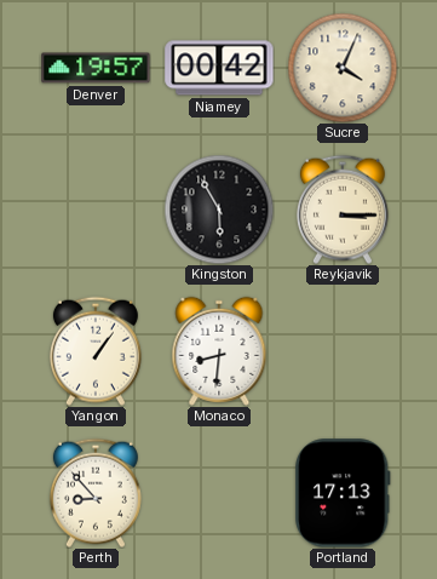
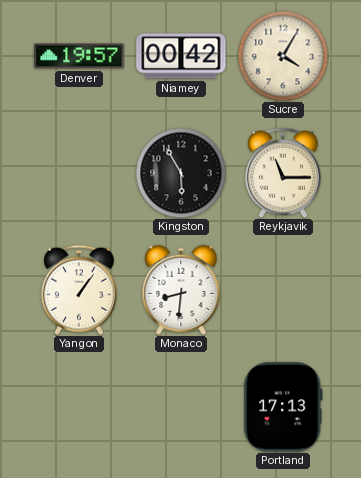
Sucre: 4:04 -> 4:05 (283, 56)
Reykjavik: 3:15 -> 11:15 (283, 173)
Perth: 8:53 -> none (96, 493)
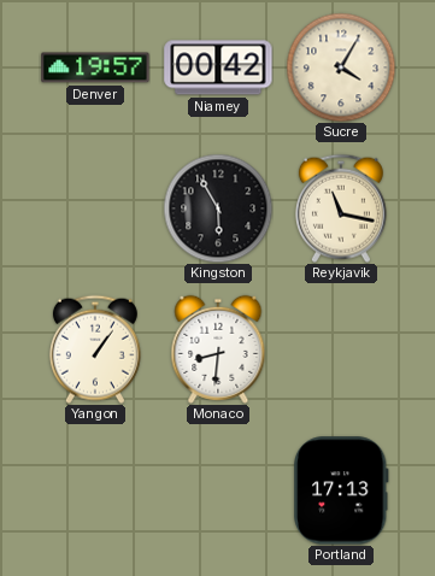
Reykjavik: 11:15 -> 11:17 (341, 208)
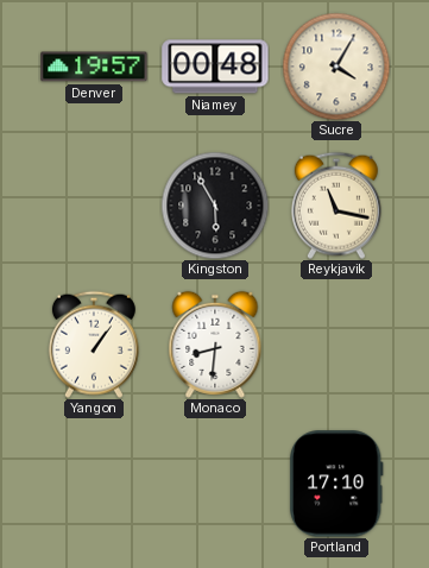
Niamey: 00:42 -> 00:48 (215, 67)
Portland: 17:13 -> 17:10 (336, 484)
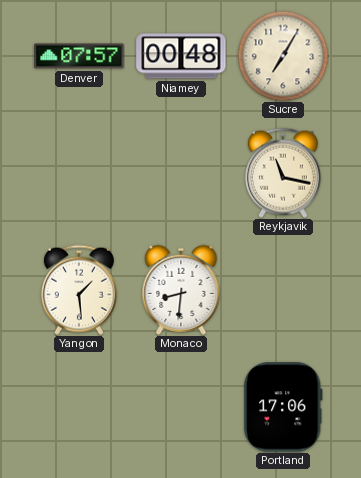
Denver: 19:57 -> 07:57 (79, 56)
Sucre: 4:05 -> 7:05 (283, 56)
Kingston: 5:55 -> none (215, 206)
Yangon: 1:06 -> 1:29 (79, 290)
Portland: 17:10 -> 17:06 (283, 407)
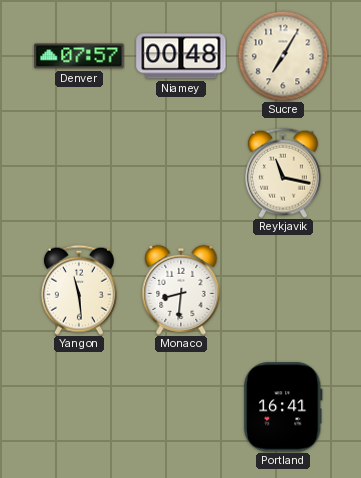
Yangon: 1:29 -> 11:29 (79, 290)
Portland: 17:06 -> 16:41 (283, 407)
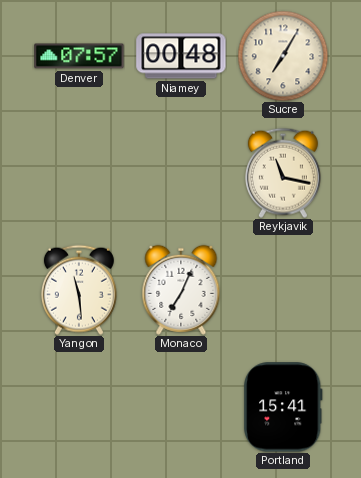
Monaco: 8:31 -> 7:04 (181, 290)
Portland: 16:41 -> 15:41 (283, 407)
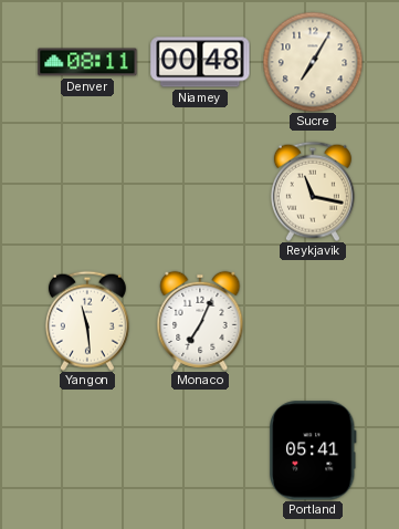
Denver: 07:57 -> 08:11 (87, 62)
Portland: 15:41 -> 05:41 (313, 450)
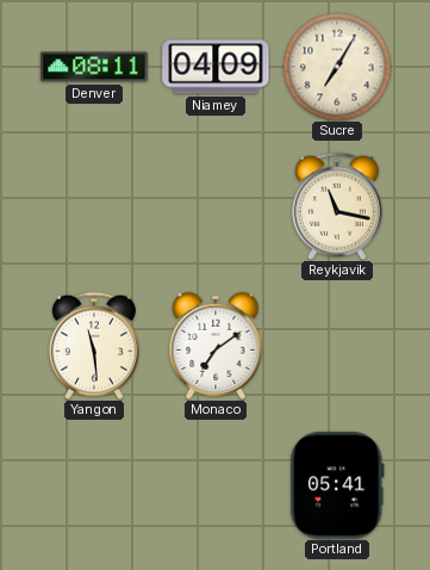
Niamey: 00:48 -> 04:09 (216, 67)
Monaco: 7:04 -> 7:09 (216, 346)
